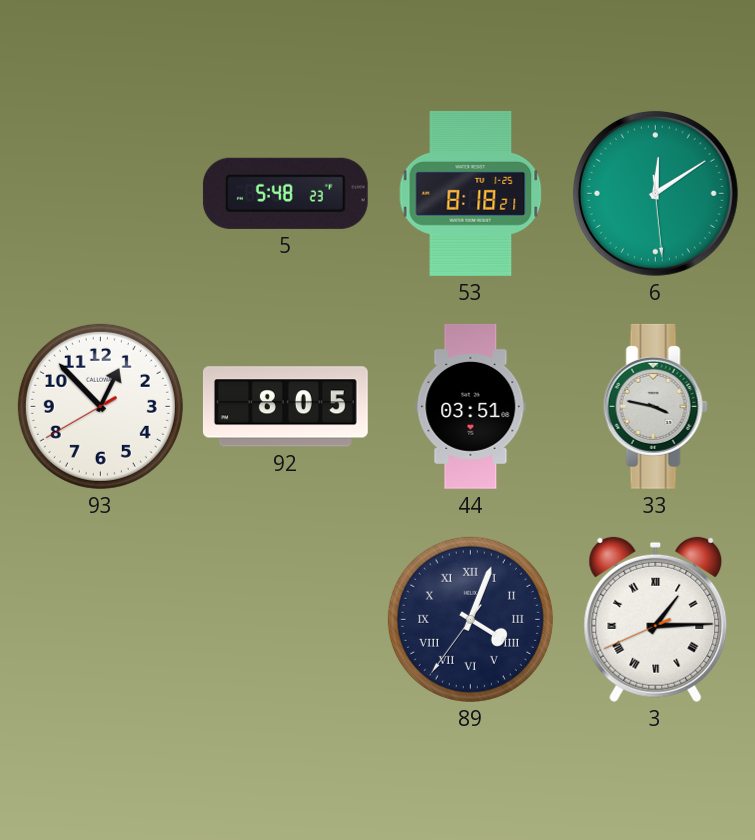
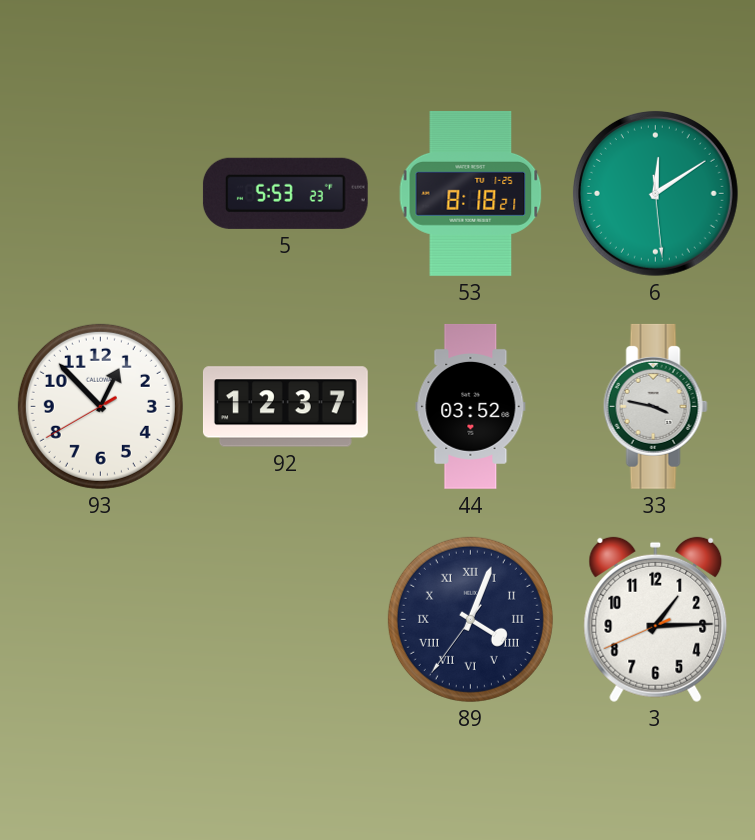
5: 5:48 -> 5:53 (285, 193)
92: 8:05 -> 12:37 (285, 407)
44: 03:51 -> 03:52 (471, 406)
3 numerals: Roman -> Arabic (656, 620)
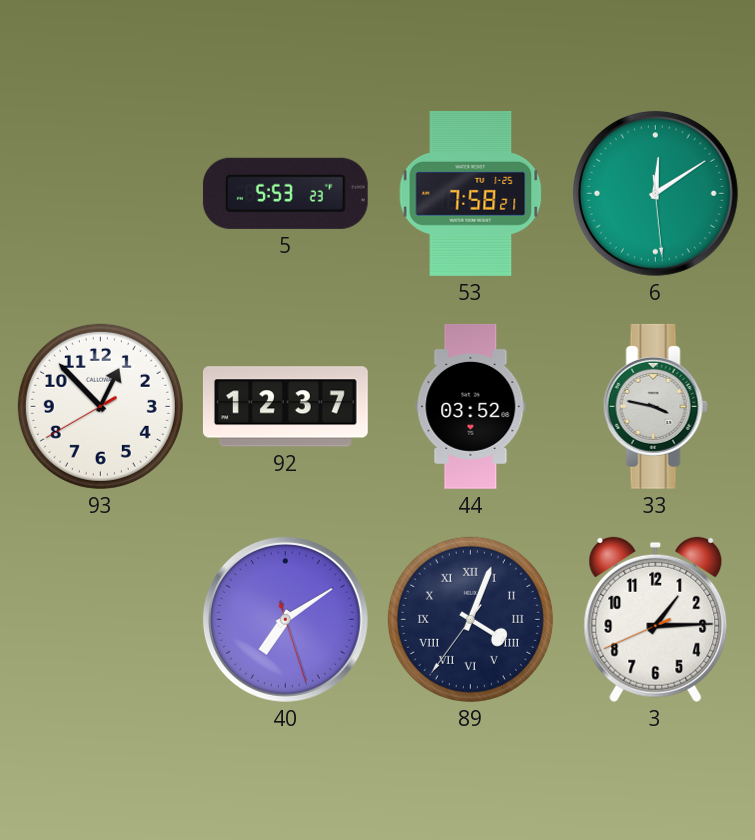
53: 8:18 -> 7:58 (471, 193)
40: none -> 7:09 (285, 619)
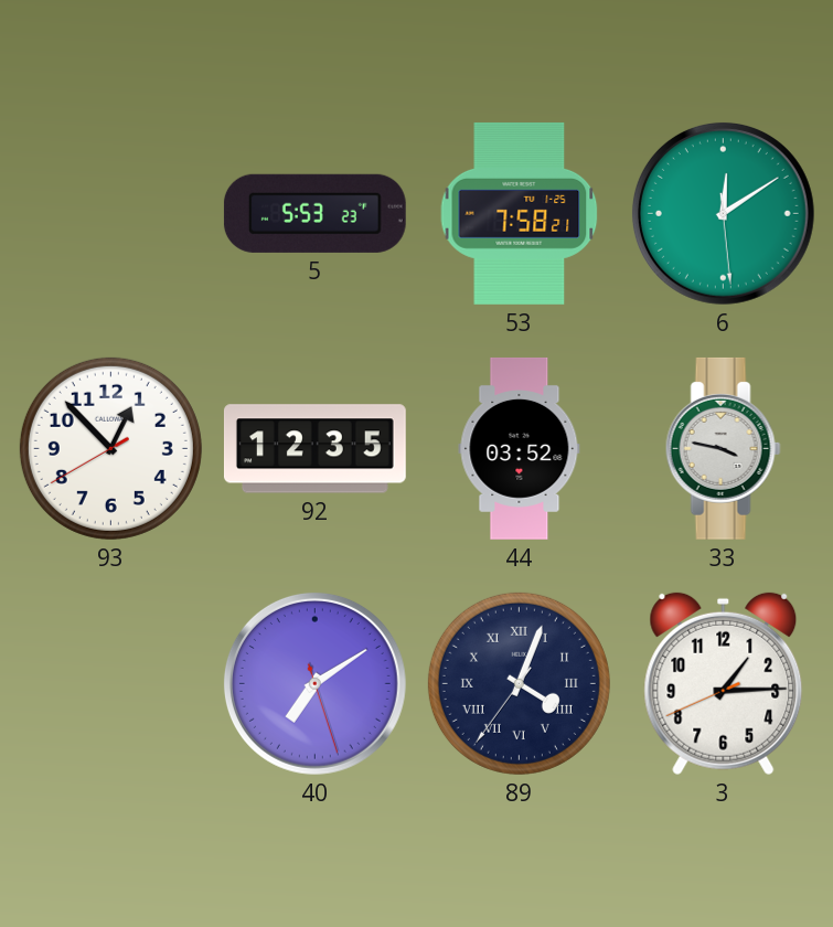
92: 12:37 -> 12:35 (314, 449)
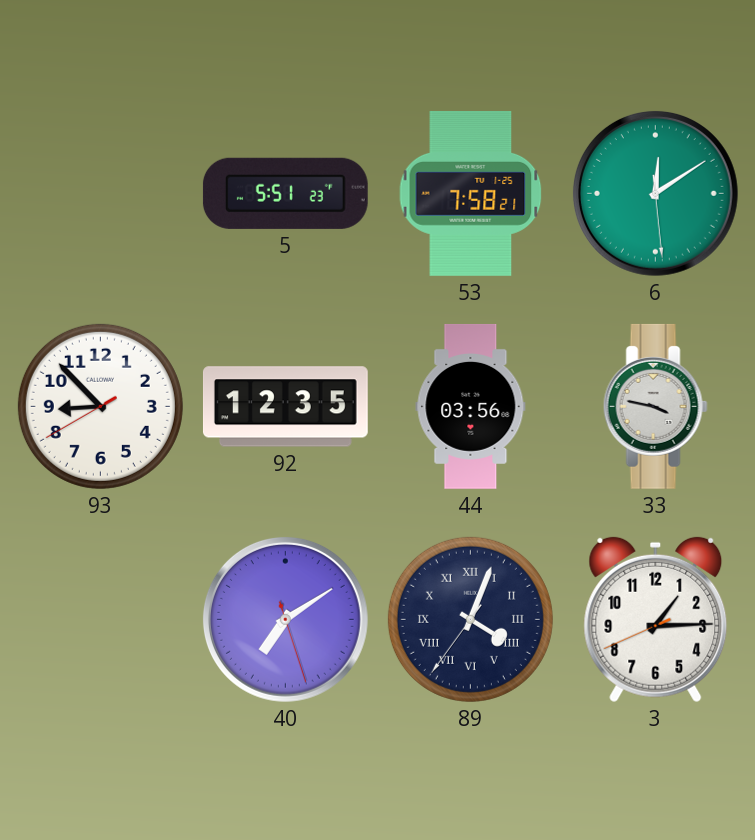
5: 5:53 -> 5:51 (285, 193)
93: 12:52 -> 8:52 (100, 406)
44: 03:52 -> 03:56 (471, 406)
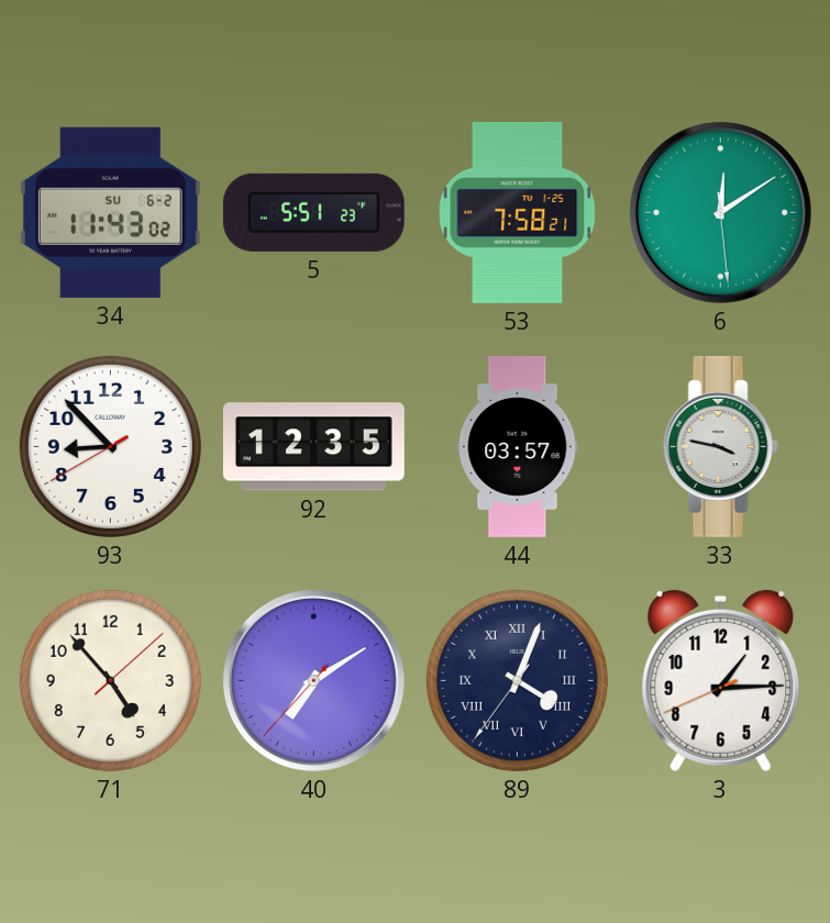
34: none -> 11:43 (110, 212)
44: 03:56 -> 03:57 (518, 446)
71: none -> 4:53 (110, 680)
40: 7:09:27 -> 7:09:37 (313, 680)
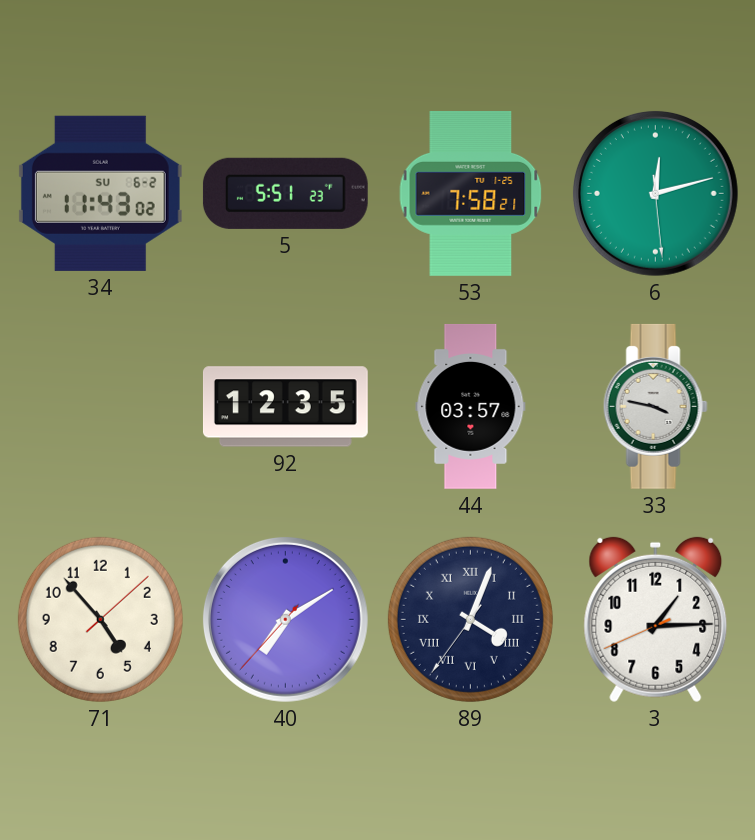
6: 12:09 -> 12:12 (655, 193)
93: 8:52 -> none (110, 446)
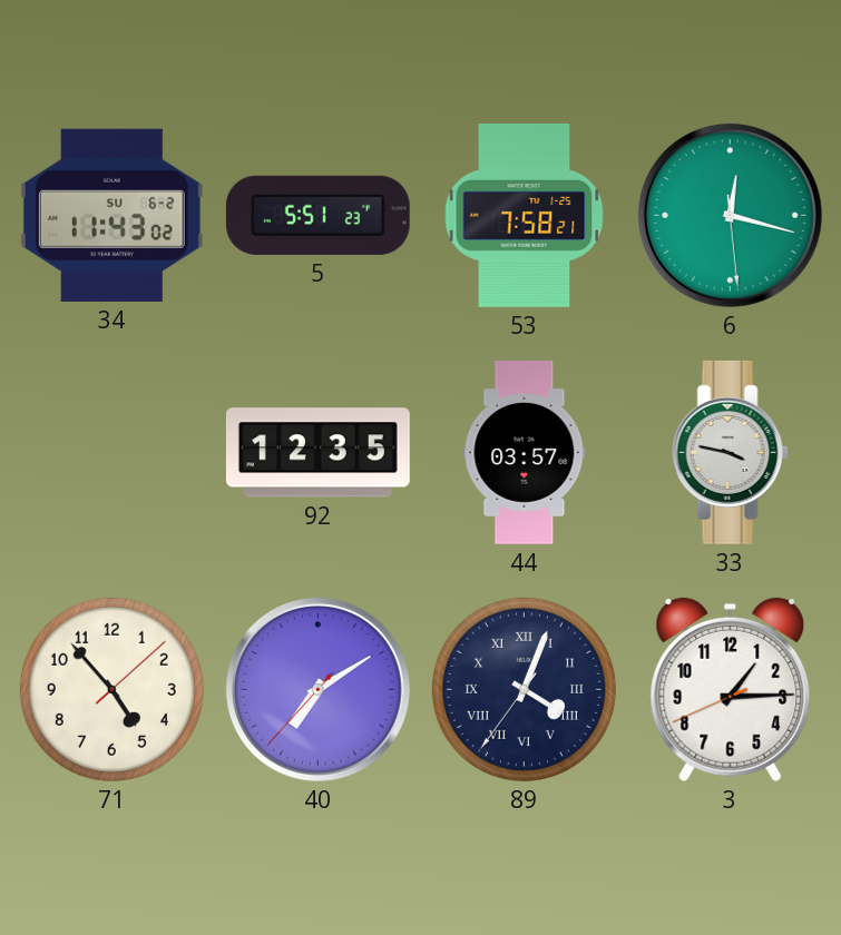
6: 12:12 -> 12:17 (730, 215)
